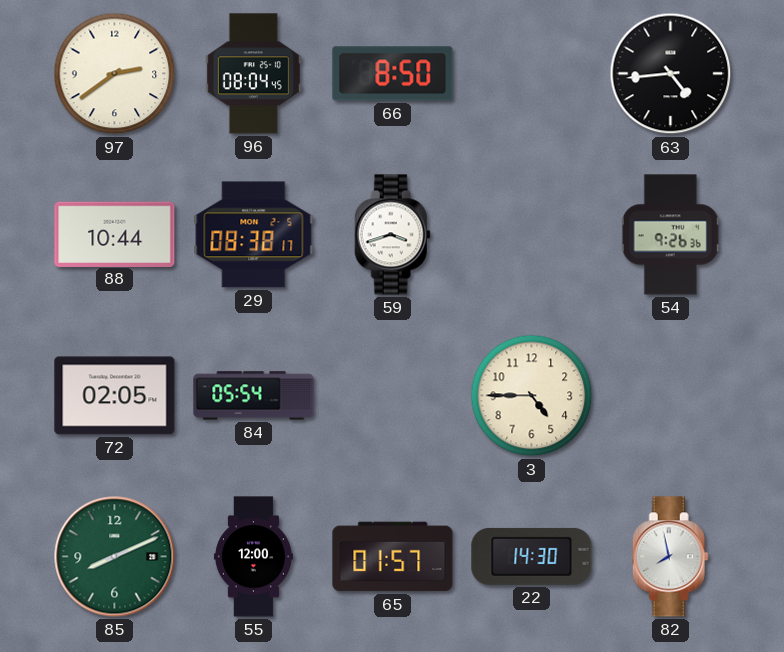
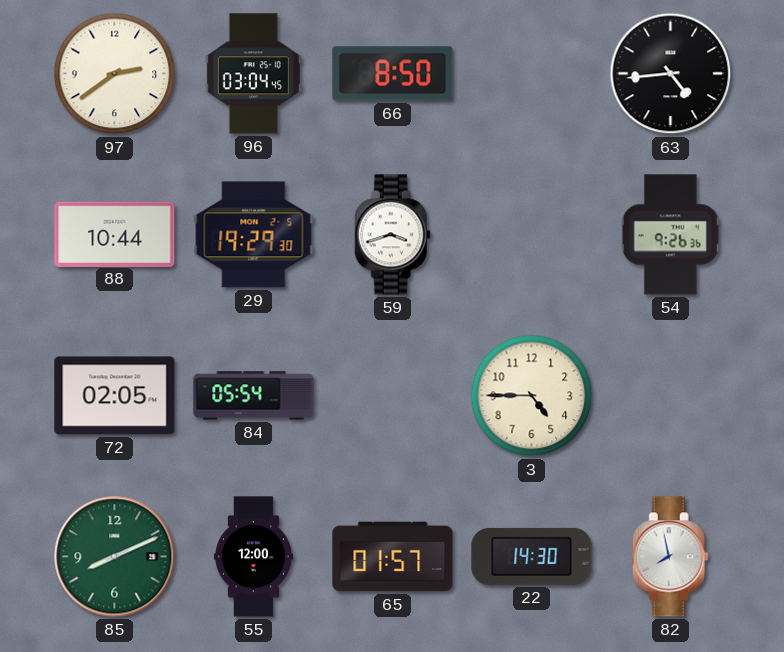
96: 08:04 -> 03:04 (253, 74)
29: 08:38 -> 19:29 (254, 235)
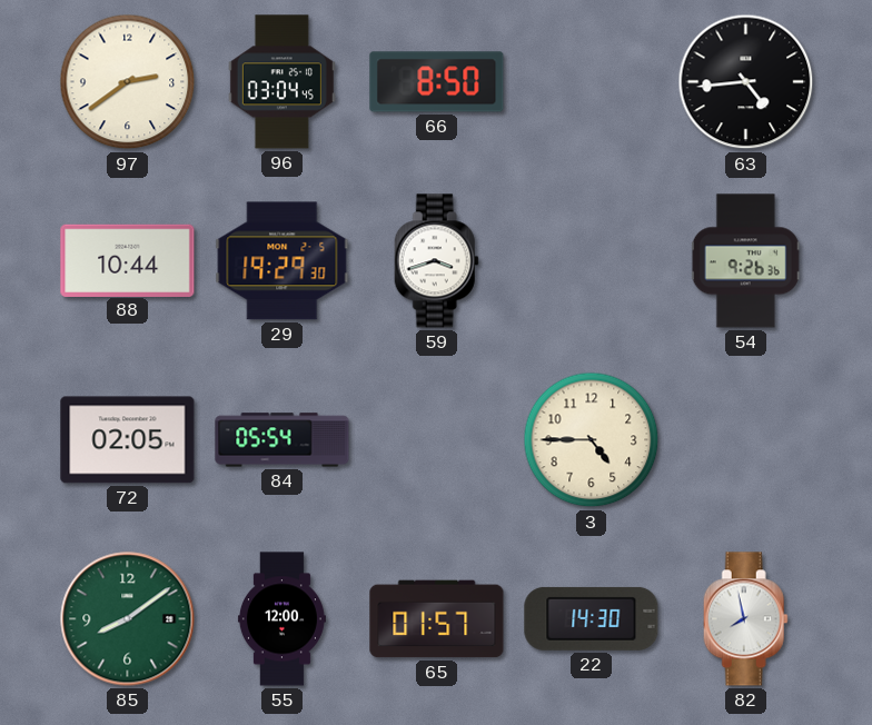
85: 8:11 -> 8:09 (128, 619)
